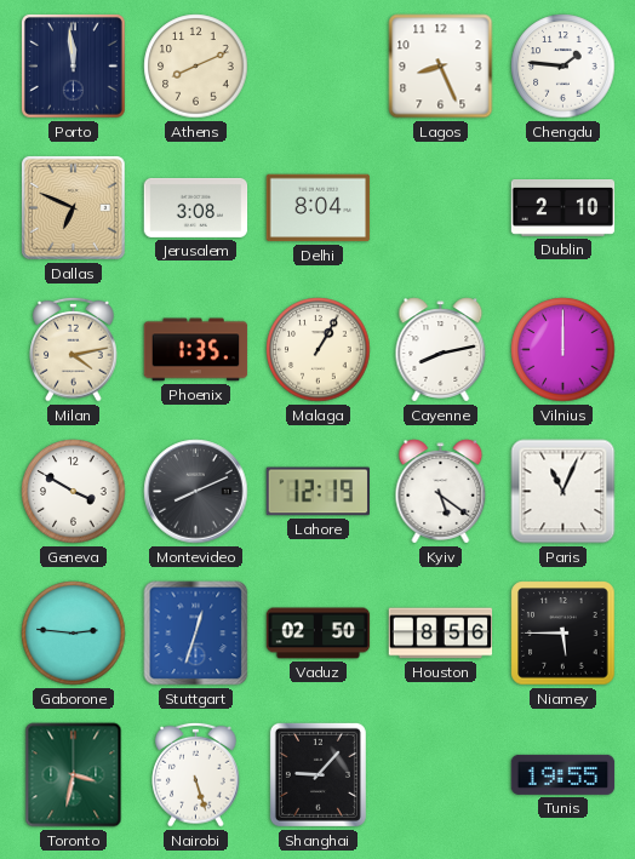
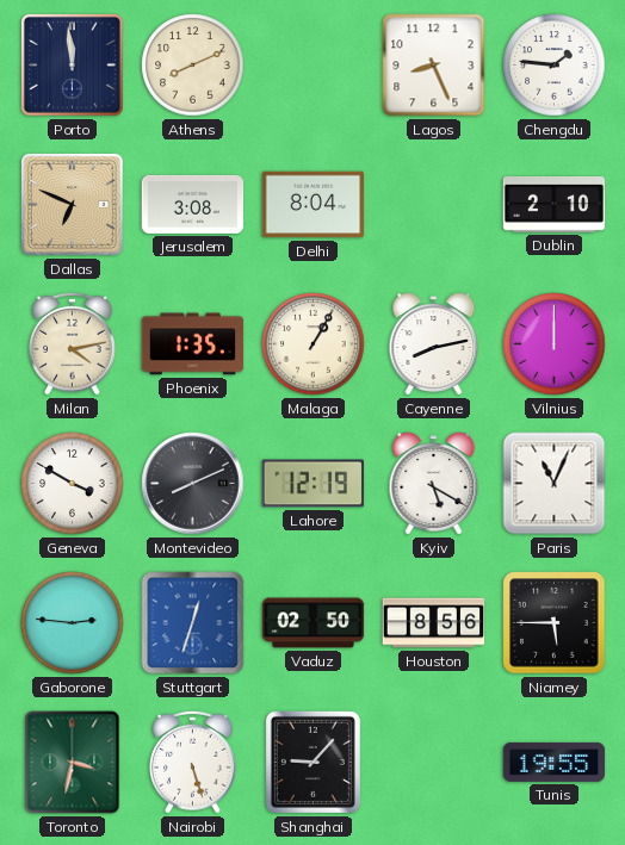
Kyiv: 5:21 -> 5:20 (434, 484)
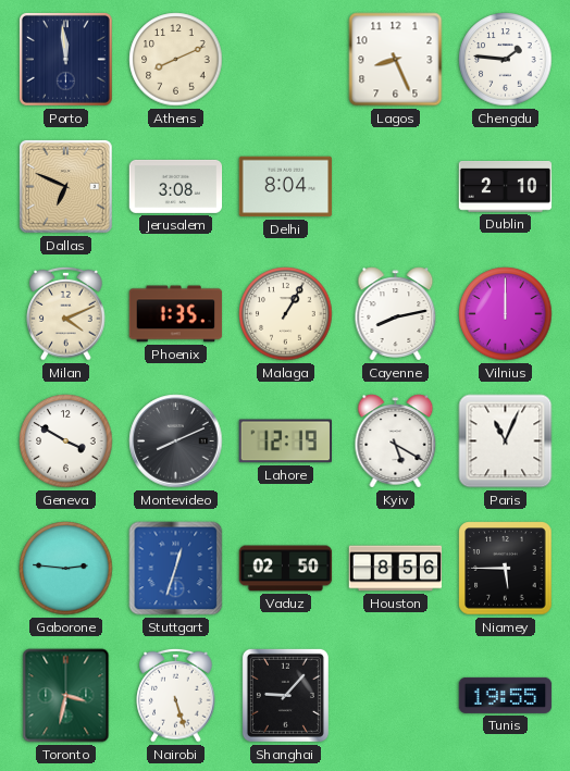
Milan: 4:13 -> 4:11 (66, 313)
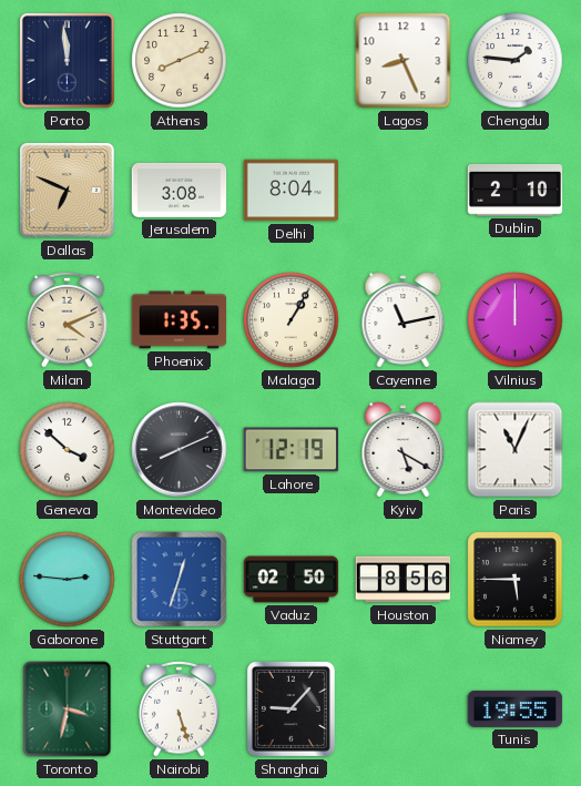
Cayenne: 8:13 -> 11:13 (404, 320)
Geneva: 3:50 -> 3:52 (68, 450)
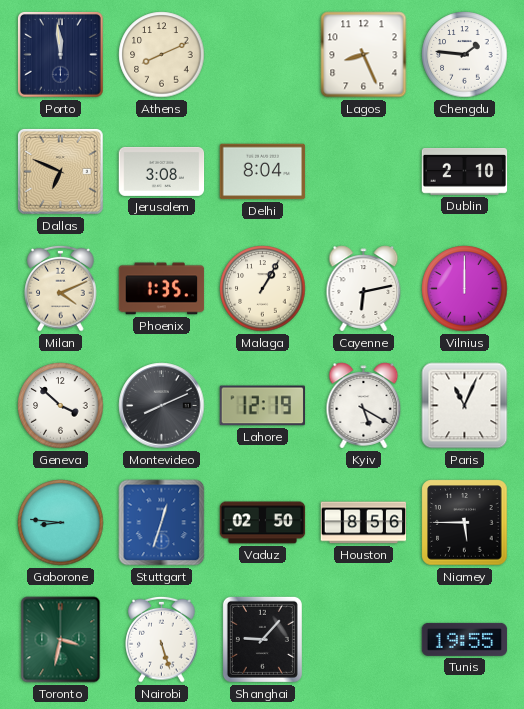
Cayenne: 11:13 -> 6:13 (364, 289)
Gaborone: 2:46 -> 8:46 (61, 523)
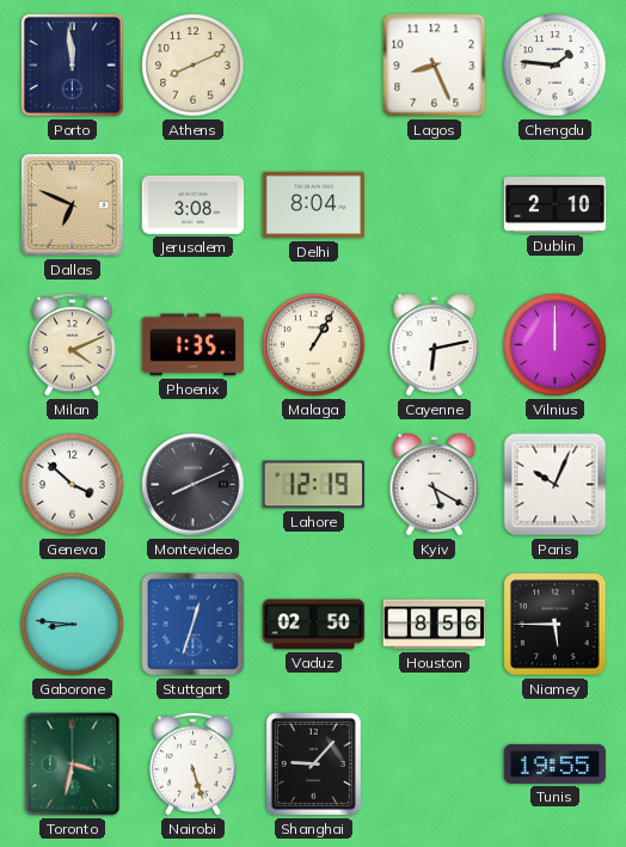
Paris: 11:04 -> 10:04 (556, 485)
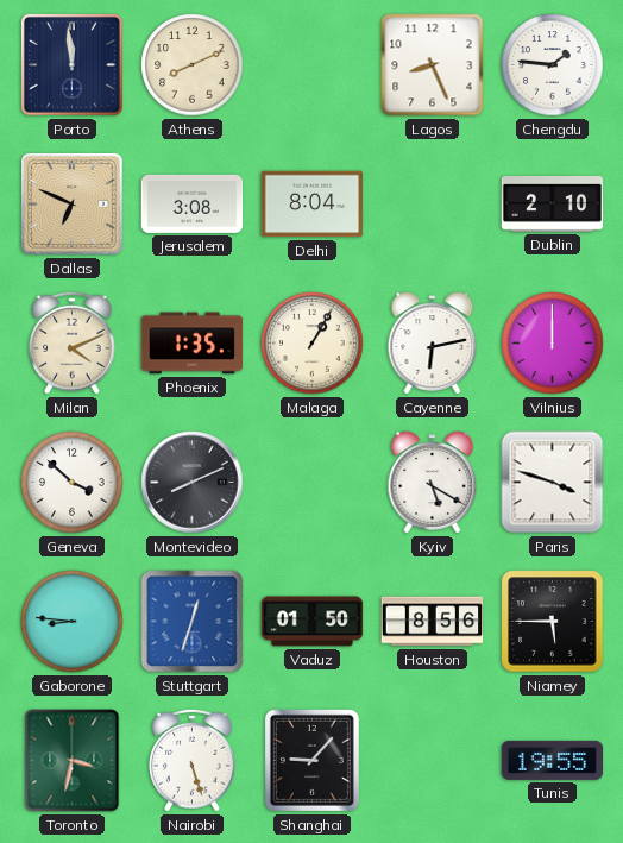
Lahore: 12:19 -> none (313, 485)
Paris: 10:04 -> 3:48 (553, 483)
Vaduz: 02:50 -> 01:50 (313, 622)
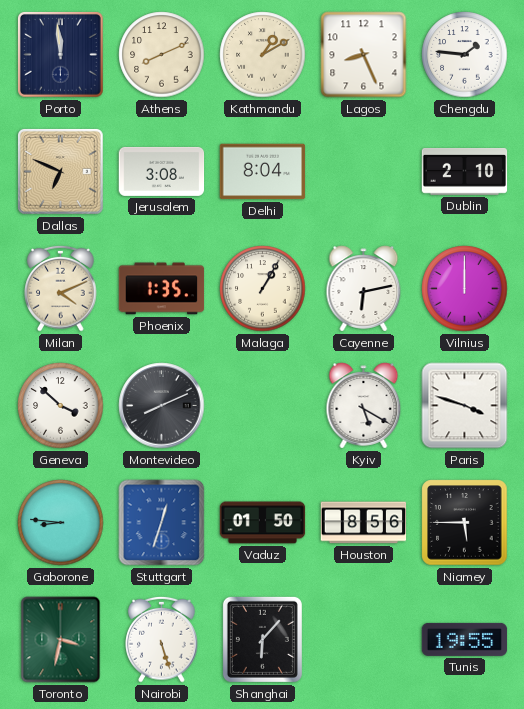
Kathmandu: none -> 1:10 (263, 55)
Shanghai: 9:07 -> 6:07 (262, 639)
